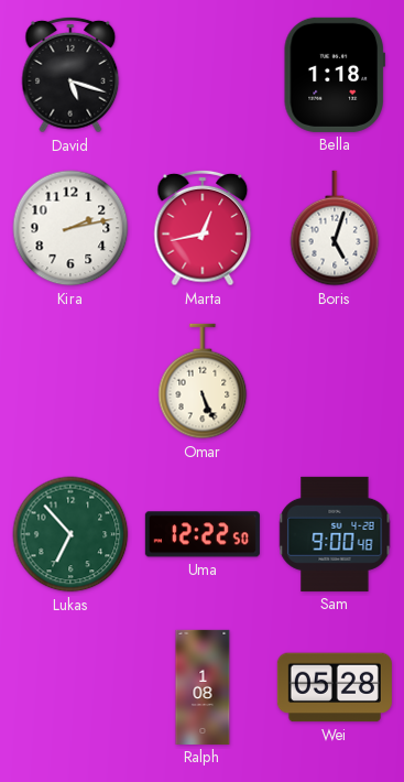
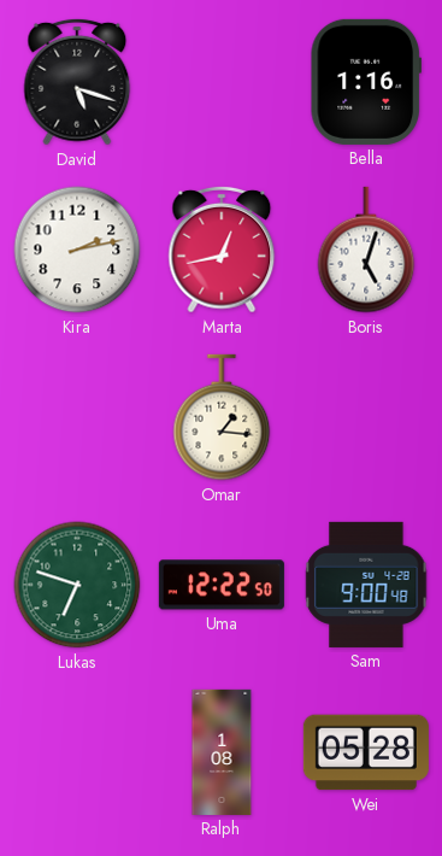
Bella: 1:18 -> 1:16 (365, 82)
Omar: 5:26 -> 1:16 (222, 417)
Lukas: 6:53 -> 6:48 (77, 585)
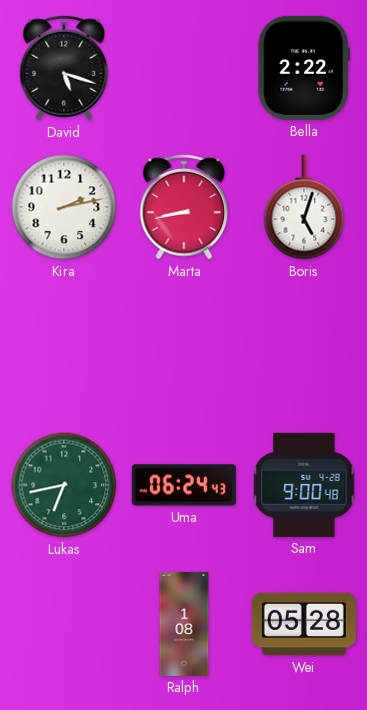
Bella: 1:16 -> 2:22 (303, 68)
Marta: 12:43 -> 8:43 (184, 207)
Omar: 1:16 -> none (222, 417)
Lukas: 6:48 -> 6:43 (64, 485)
Uma: 12:22 -> 06:24 (184, 485)
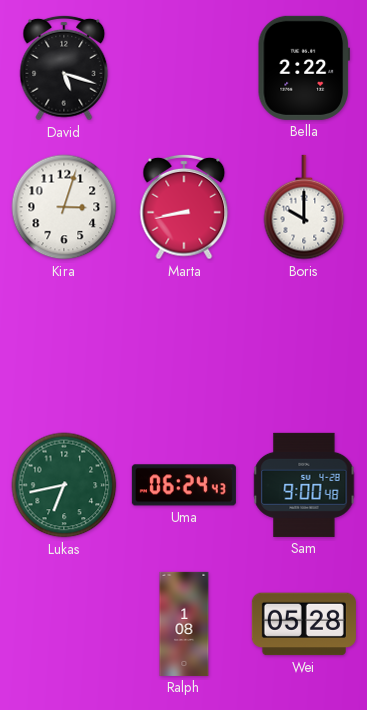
Kira: 2:13 -> 3:03 (64, 207)
Boris: 5:03 -> 10:00 (304, 207)
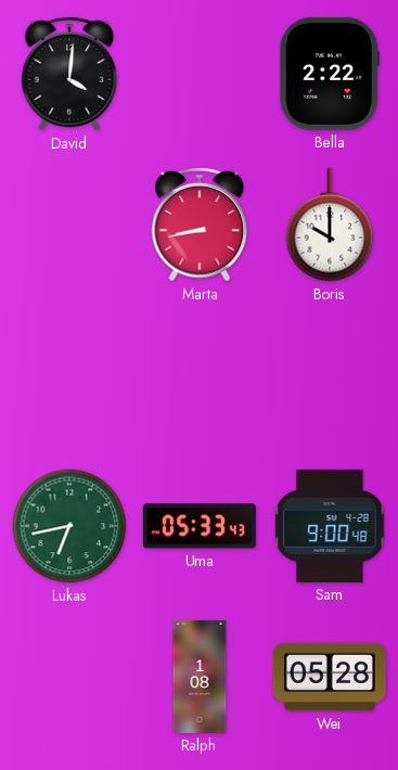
David: 5:18 -> 4:01 (69, 74)
Kira: 3:03 -> none (64, 207)
Uma: 06:24 -> 05:33 (200, 526)
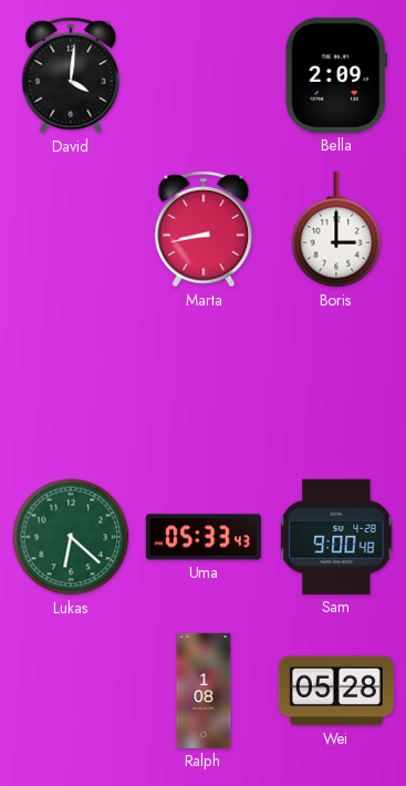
Bella: 2:22 -> 2:09 (335, 75)
Boris: 10:00 -> 3:00 (336, 229)
Lukas: 6:43 -> 6:22 (71, 537)
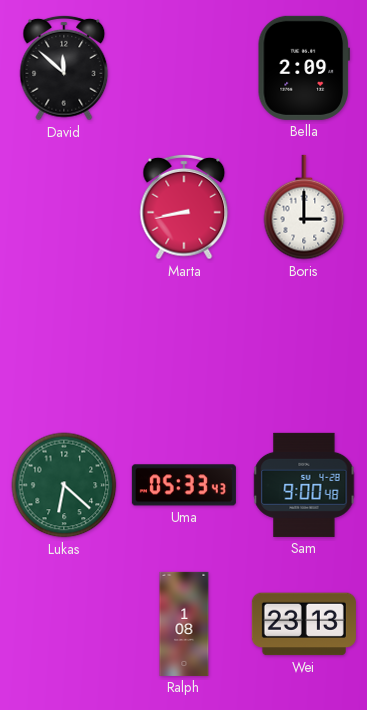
David: 4:01 -> 11:52 (64, 68)
Wei: 05:28 -> 23:13 (304, 624)
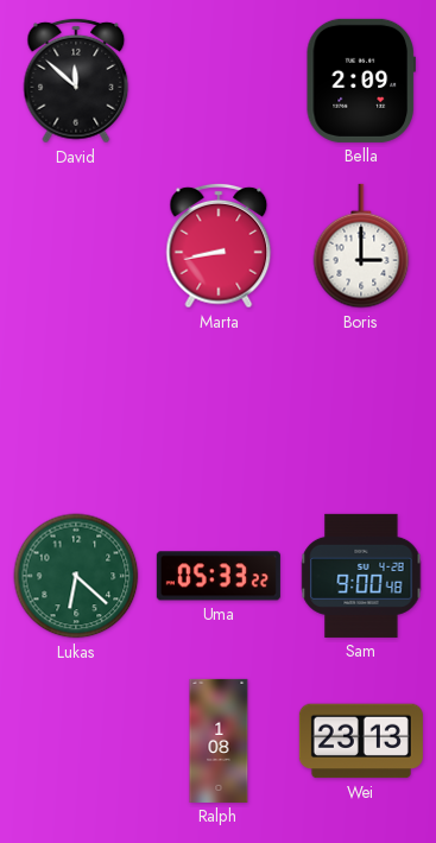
Uma: 05:33:43 -> 05:33:22 (219, 576)
